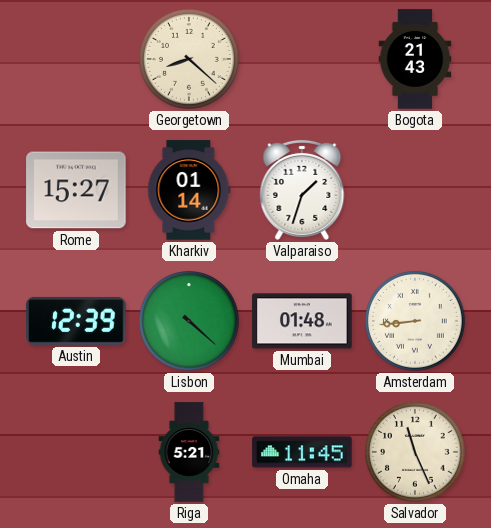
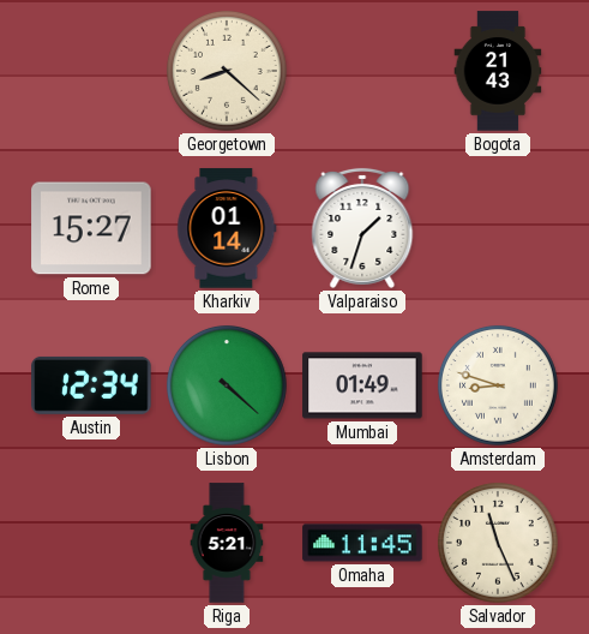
Austin: 12:39 -> 12:34 (91, 385)
Mumbai: 01:48 -> 01:49 (362, 385)
Amsterdam: 8:44 -> 8:48 (498, 385)
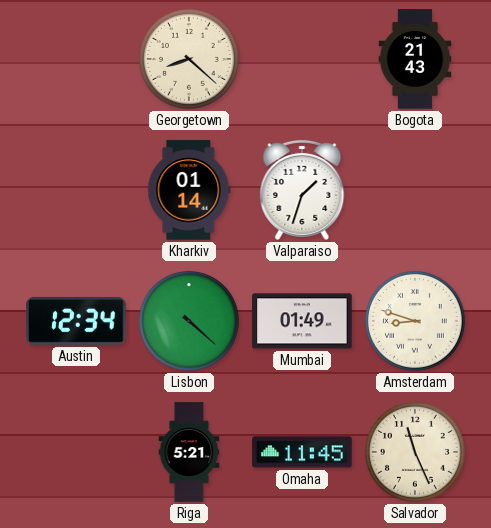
Rome: 15:27 -> none (91, 228)
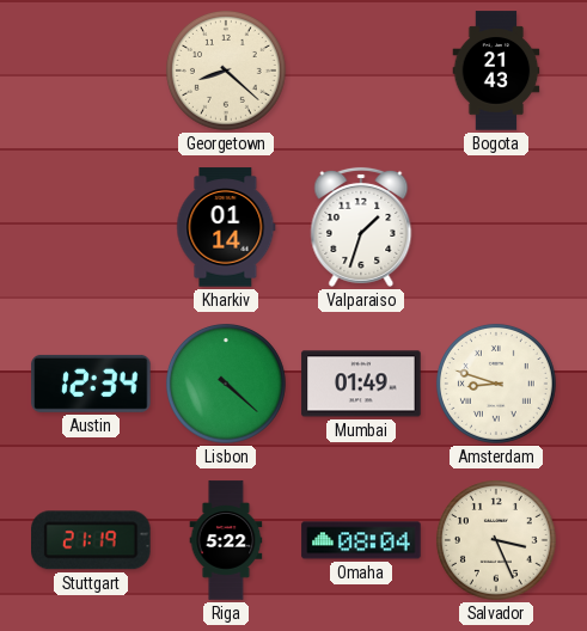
Stuttgart: none -> 21:19 (92, 540)
Riga: 5:21 -> 5:22 (226, 540)
Omaha: 11:45 -> 08:04 (361, 540)
Salvador: 11:26 -> 3:26 (496, 540)
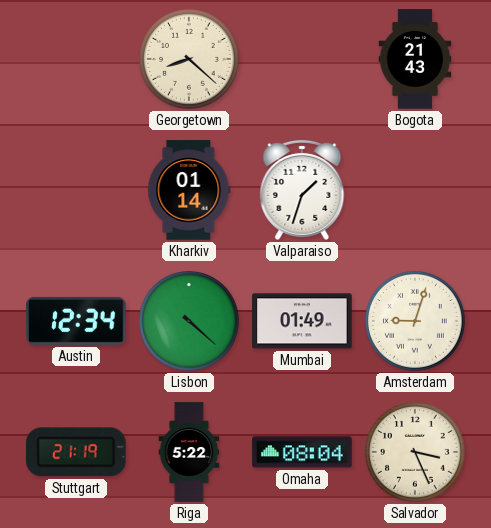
Amsterdam: 8:48 -> 9:03 (415, 321)
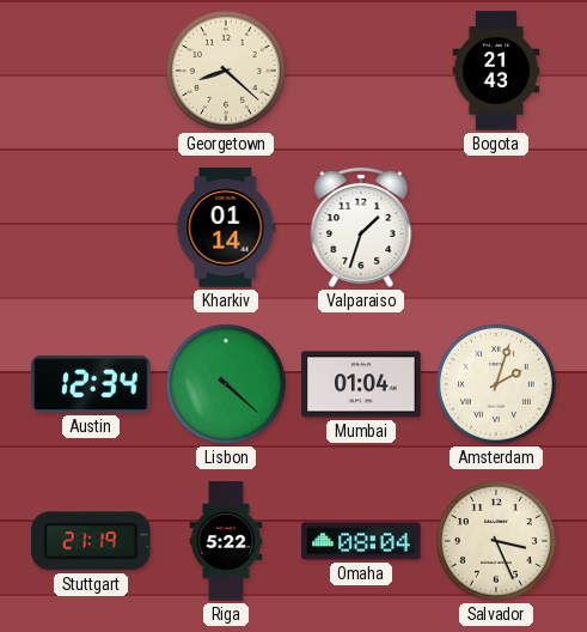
Mumbai: 01:49 -> 01:04 (361, 384)
Amsterdam: 9:03 -> 2:03 (496, 384)
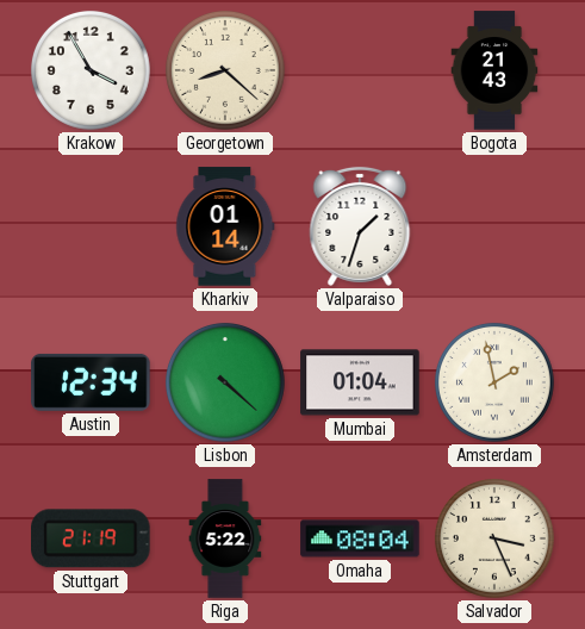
Krakow: none -> 3:55 (91, 70)
Amsterdam: 2:03 -> 1:58 (494, 382)
